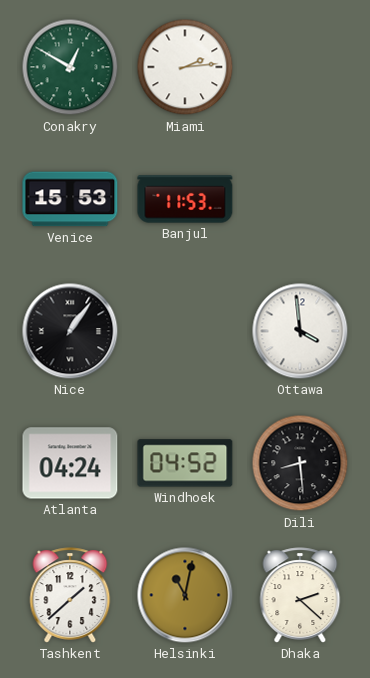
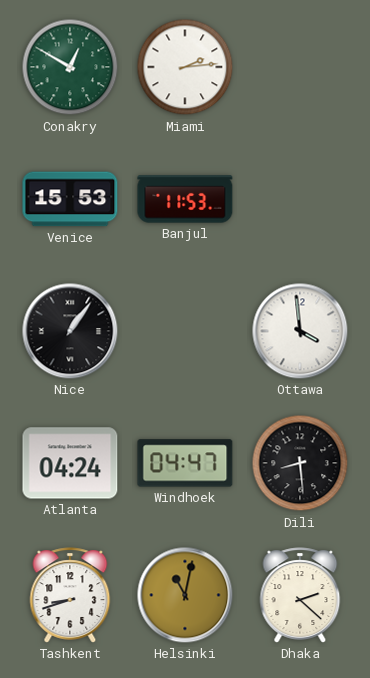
Windhoek: 04:52 -> 04:47 (185, 463)
Tashkent: 1:38 -> 8:42 (70, 595)
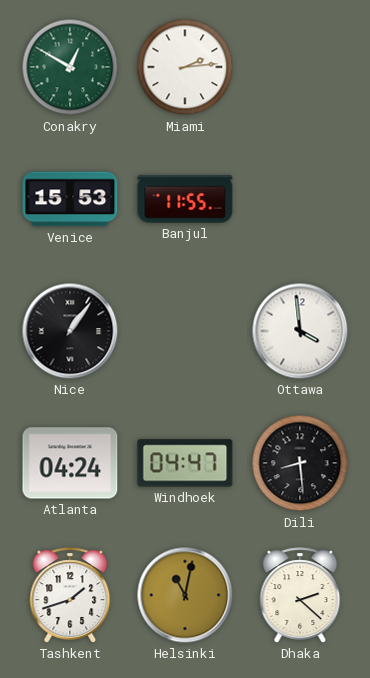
Banjul: 11:53 -> 11:55 (185, 199)
Tashkent: 8:42 -> 1:42 (70, 595)
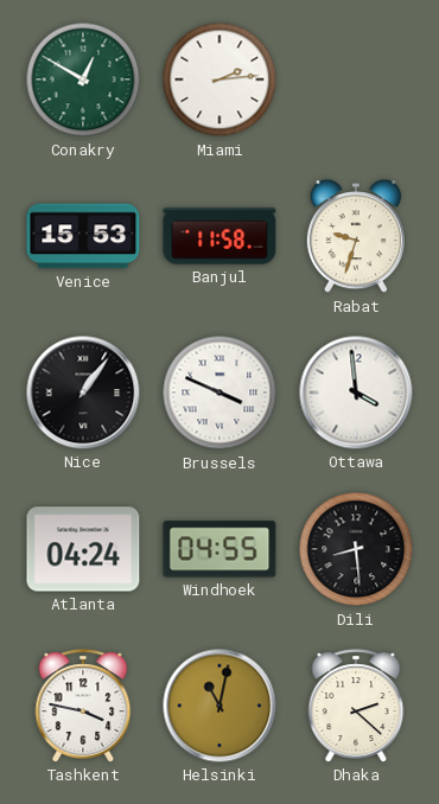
Banjul: 11:55 -> 11:58 (220, 236)
Rabat: none -> 9:33 (356, 237)
Brussels: none -> 3:49 (220, 393)
Windhoek: 04:47 -> 04:55 (220, 549)
Tashkent: 1:42 -> 3:47 (83, 706)
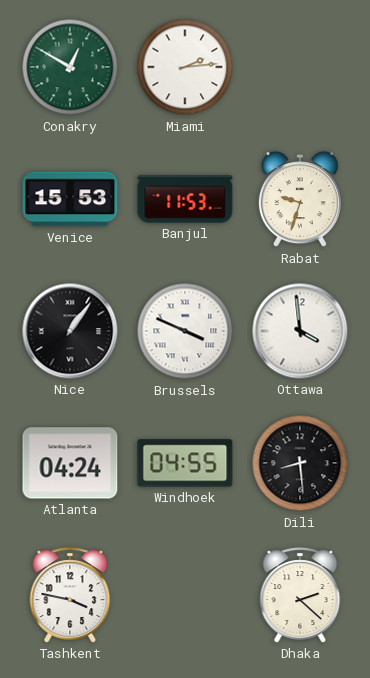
Banjul: 11:58 -> 11:53 (185, 199)
Helsinki: 11:02 -> none (220, 706)
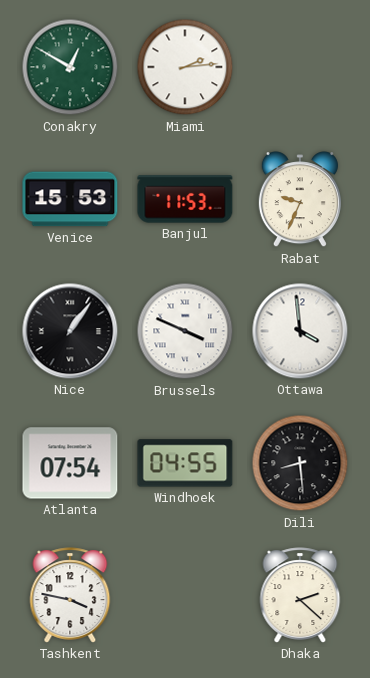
Rabat: 9:33 -> 9:34 (300, 200)
Atlanta: 04:24 -> 07:54 (70, 463)
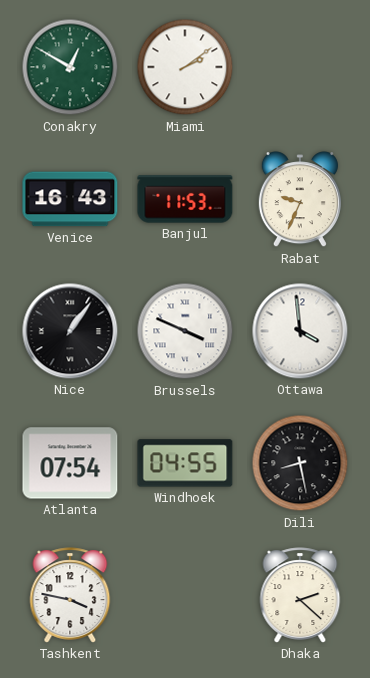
Miami: 2:14 -> 2:09 (185, 67)
Venice: 15:53 -> 16:43 (70, 199)
Dili: 8:29 -> 8:28 (300, 463)
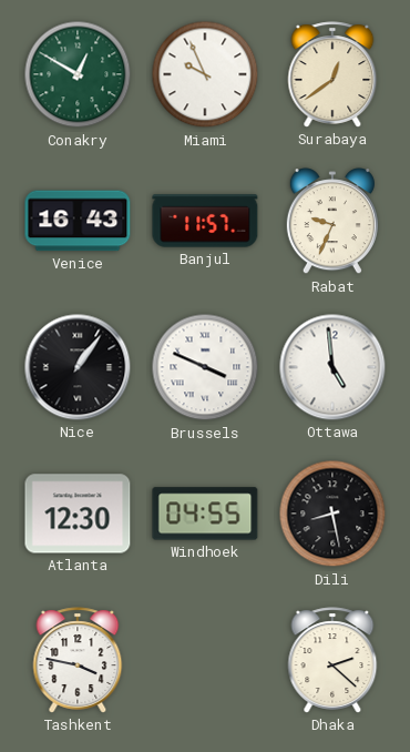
Miami: 2:09 -> 9:56 (205, 74)
Surabaya: none -> 12:39 (332, 74)
Banjul: 11:53 -> 11:57 (205, 221)
Ottawa: 3:59 -> 4:59 (332, 367)
Atlanta: 07:54 -> 12:30 (78, 514)
